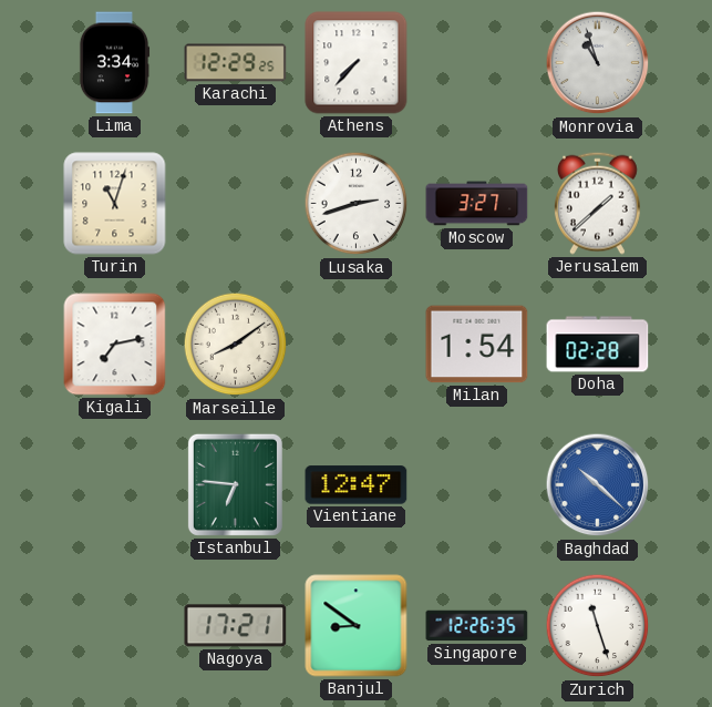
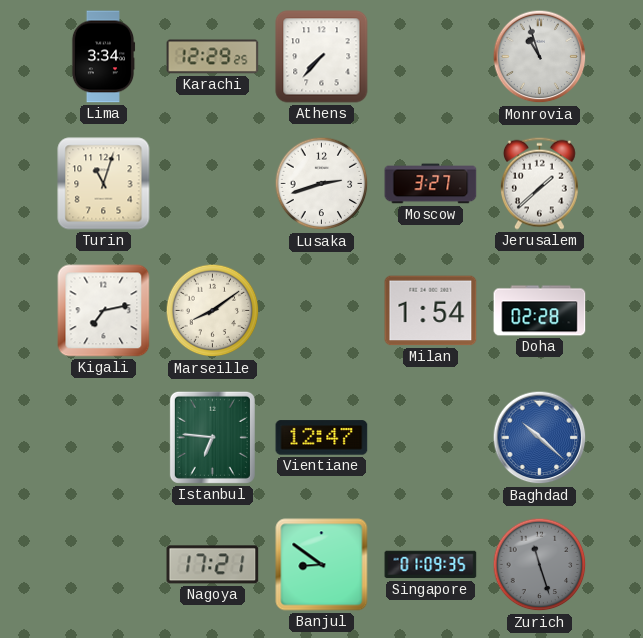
Singapore: 12:26 -> 01:09 (431, 565)
Zurich dial: white -> grey (540, 565)
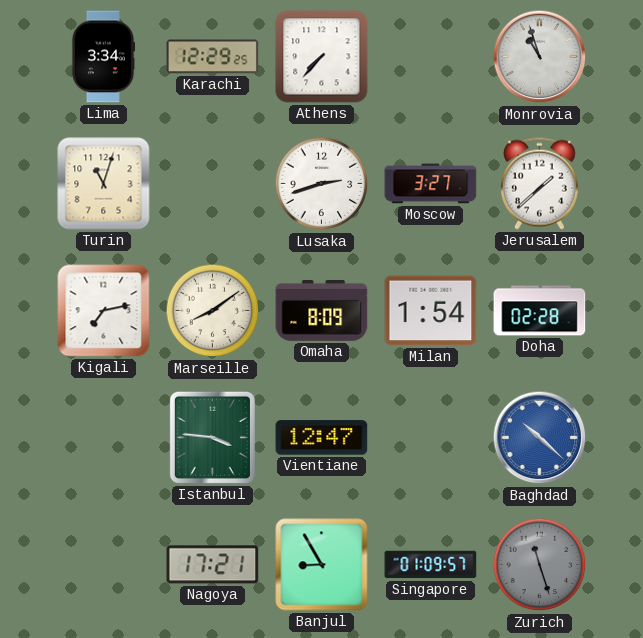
Omaha: none -> 8:09 (322, 311)
Istanbul: 6:46 -> 3:46 (212, 437)
Banjul: 8:51 -> 8:55 (322, 565)
Singapore: 01:09:35 -> 01:09:57 (431, 565)
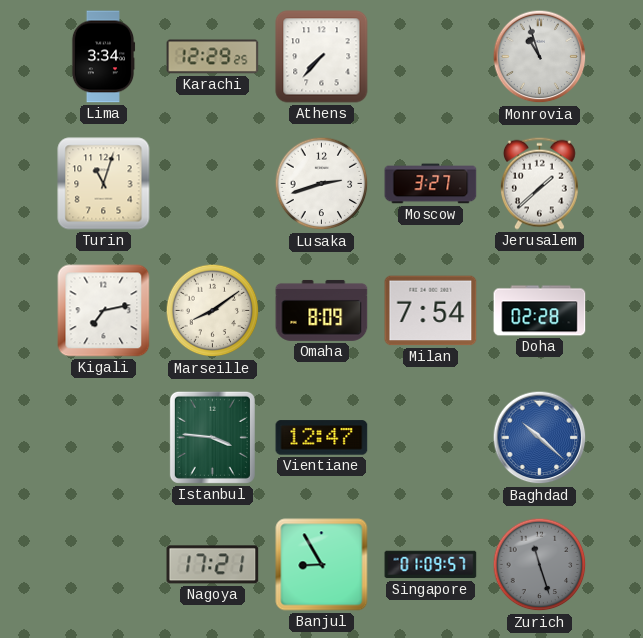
Milan: 1:54 -> 7:54 (431, 311)
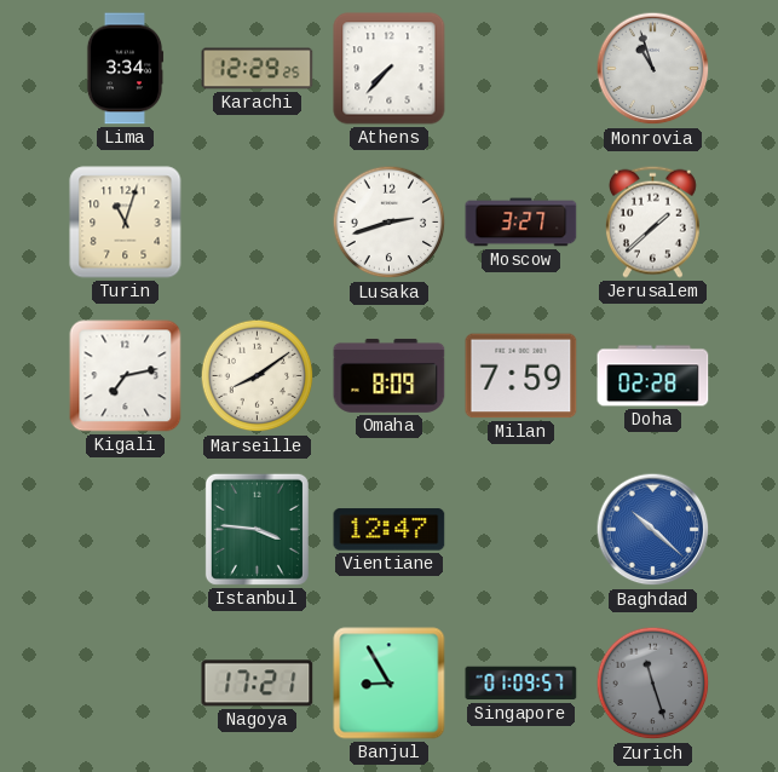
Milan: 7:54 -> 7:59 (521, 376)
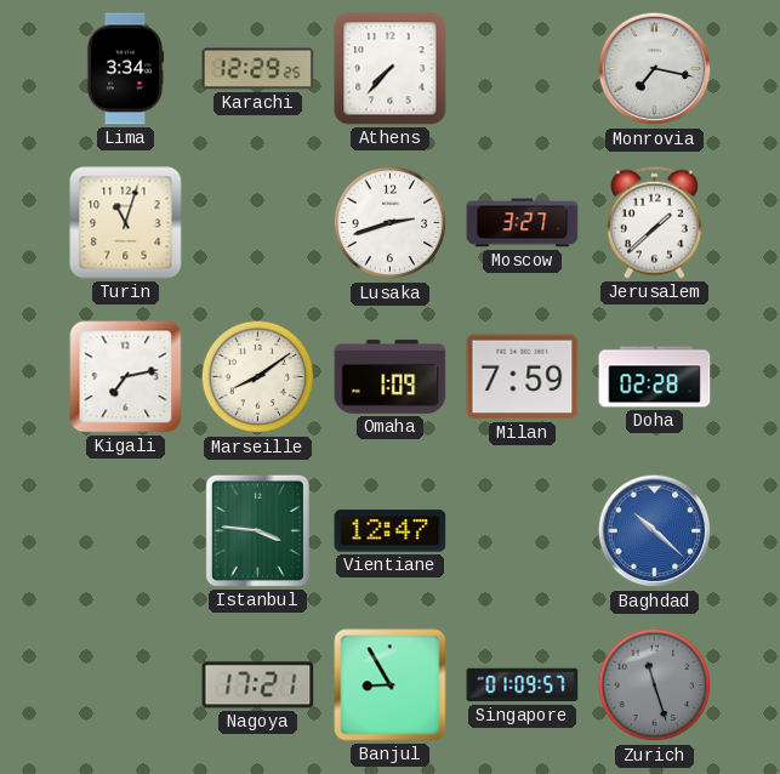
Monrovia: 10:57 -> 7:17 (655, 69)
Omaha: 8:09 -> 1:09 (391, 377)
